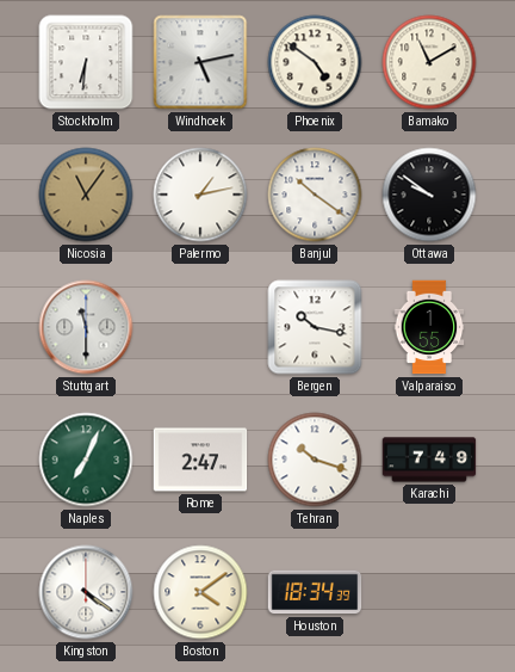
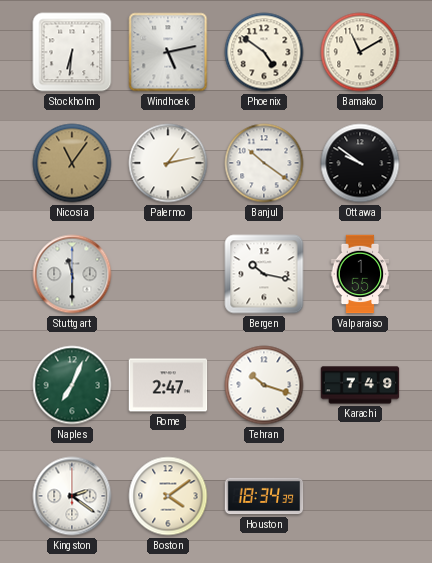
Kingston: 4:21 -> 2:21 (72, 496)
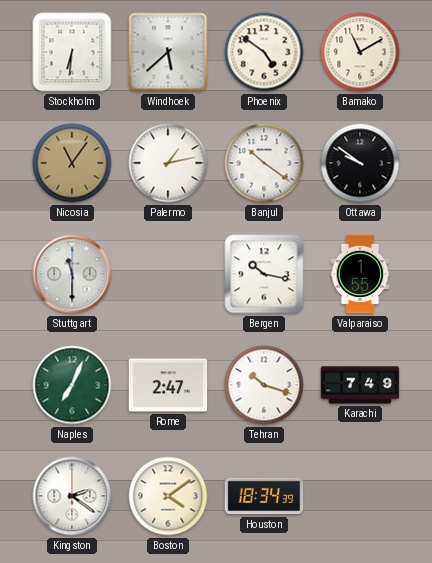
Windhoek: 5:13 -> 5:38 (168, 52)
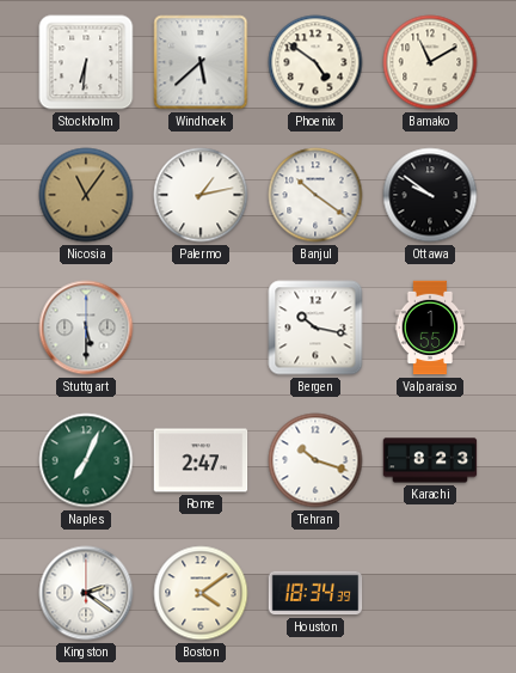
Stuttgart: 11:30 -> 5:30 (86, 328)
Karachi: 7:49 -> 8:23 (430, 460)
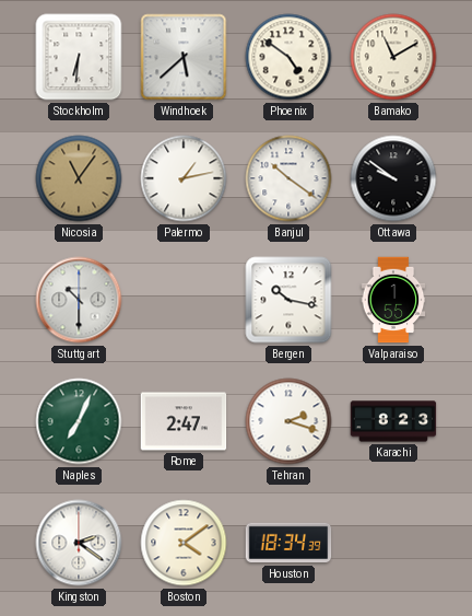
Stuttgart: 5:30 -> 10:30 (79, 300)
Tehran: 10:18 -> 2:18 (288, 421)
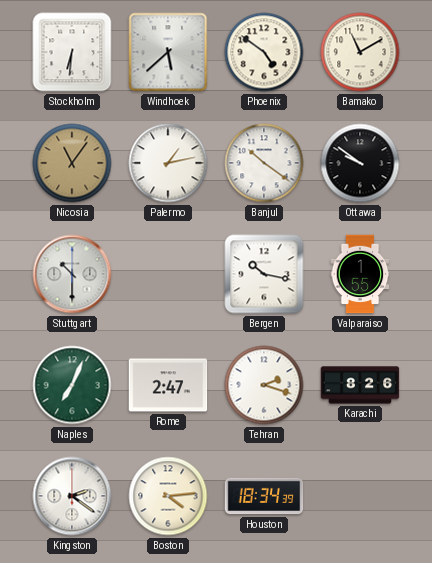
Karachi: 8:23 -> 8:26 (360, 385)
Boston: 4:09 -> 4:14 (168, 496)
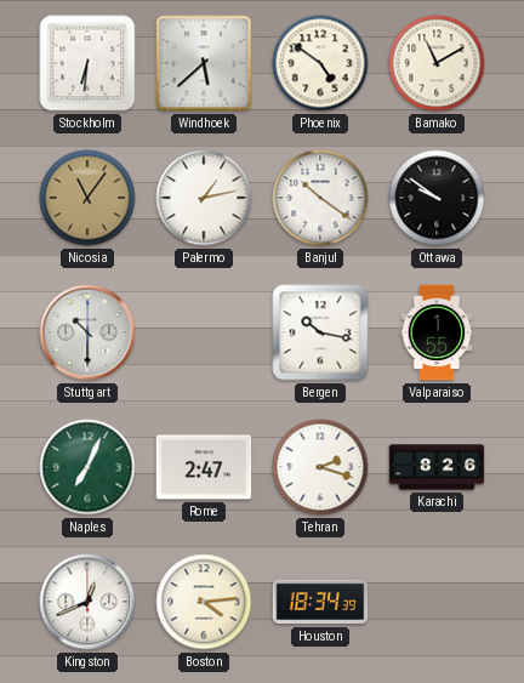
Kingston: 2:21 -> 12:41 (87, 602)
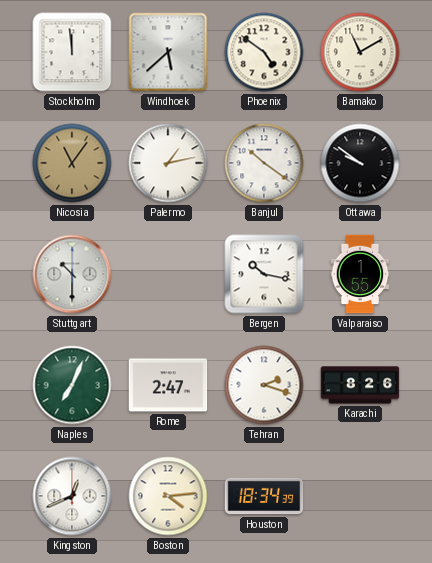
Stockholm: 6:31 -> 11:59 (72, 52)
